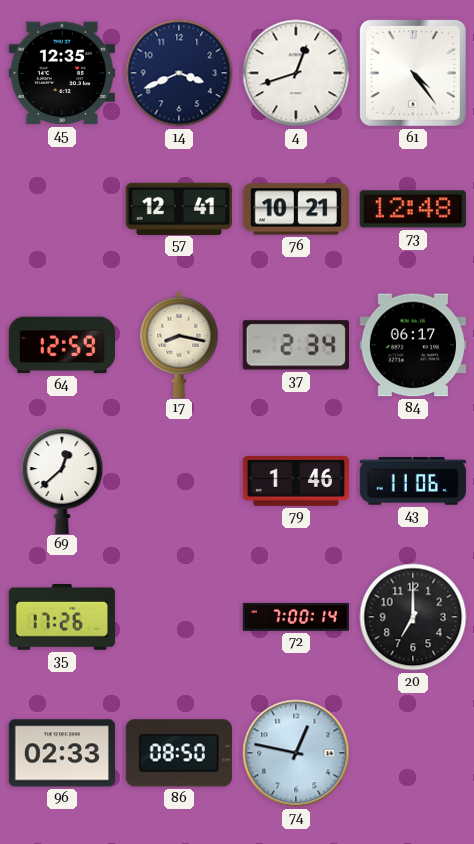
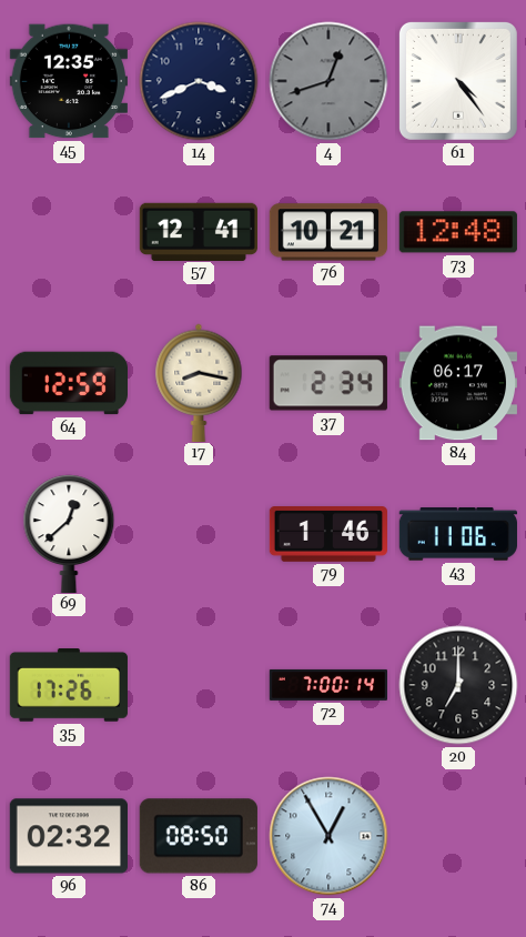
4 dial: white -> grey (328, 81)
96: 02:33 -> 02:32 (68, 836)
74: 12:47 -> 12:55 (328, 836)
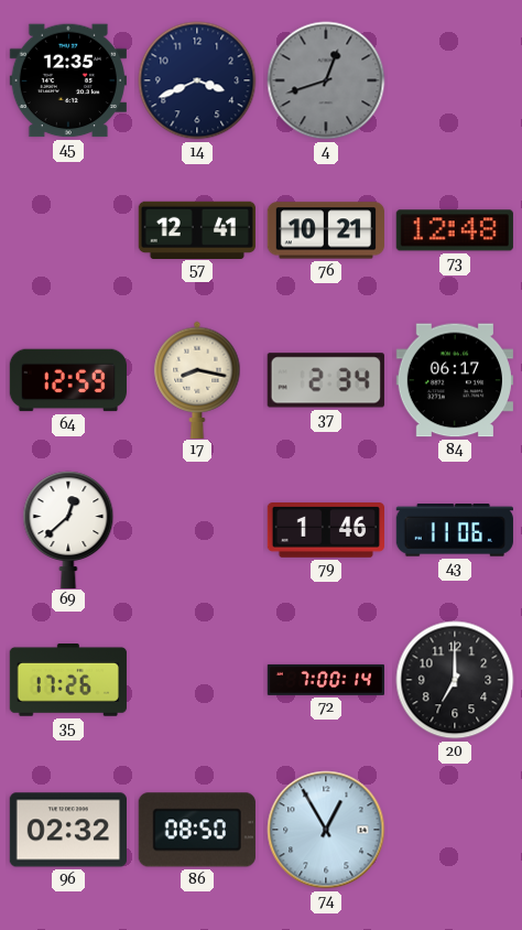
61: 4:24 -> none (458, 81)
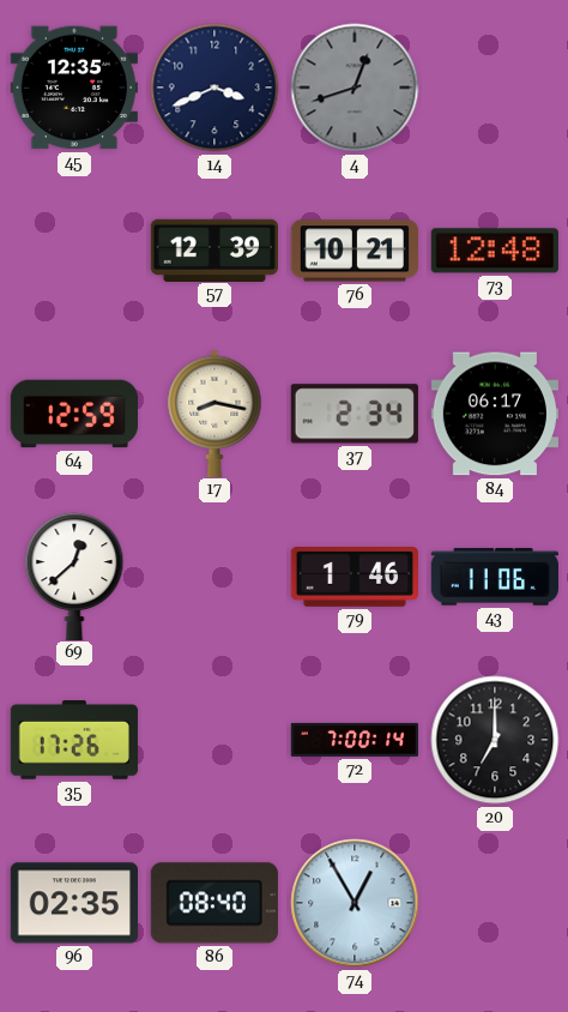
57: 12:41 -> 12:39 (213, 249)
96: 02:32 -> 02:35 (73, 903)
86: 08:50 -> 08:40 (214, 903)
